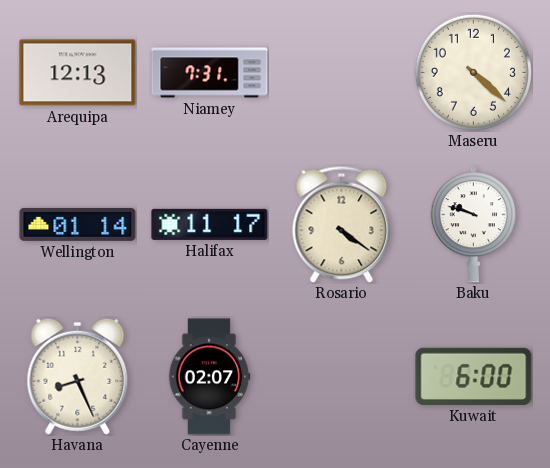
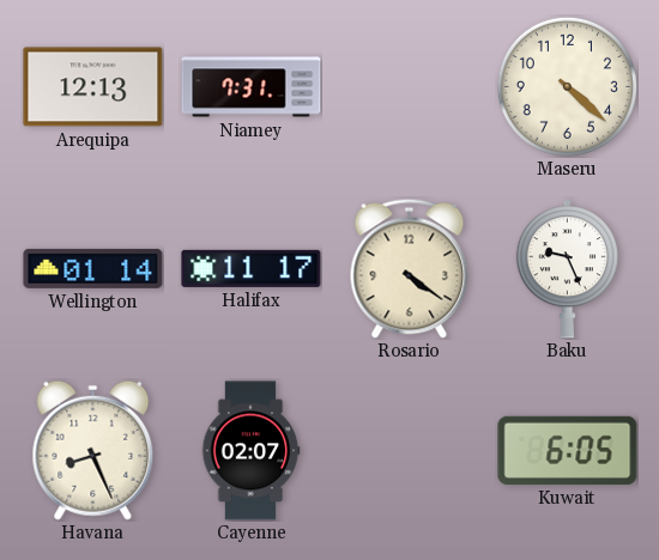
Baku: 9:48 -> 9:26 (567, 269)
Kuwait: 6:00 -> 6:05 (568, 450)
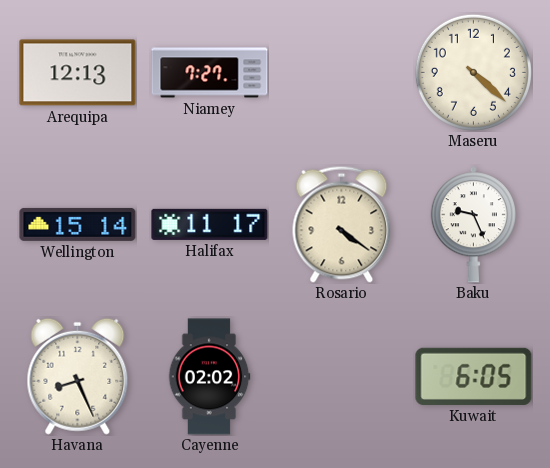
Niamey: 7:31 -> 7:27 (210, 73)
Wellington: 01:14 -> 15:14 (78, 224)
Cayenne: 02:07 -> 02:02 (209, 377)
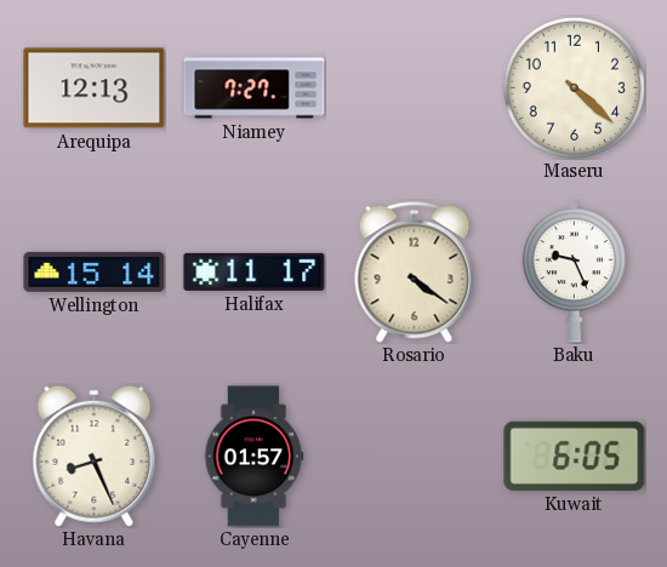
Cayenne: 02:02 -> 01:57 (253, 457)
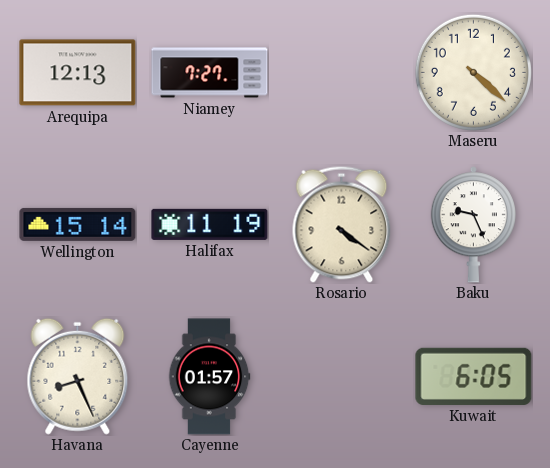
Halifax: 11:17 -> 11:19 (210, 224)
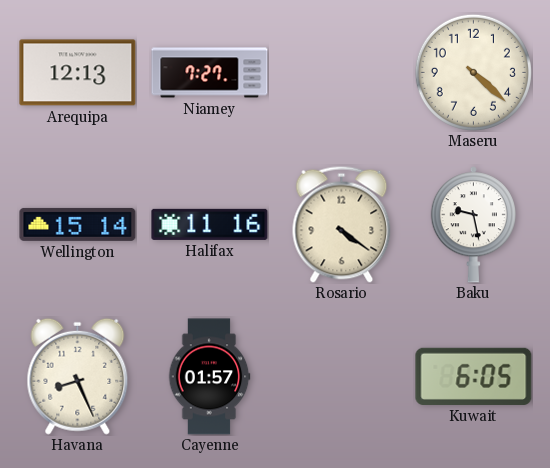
Halifax: 11:19 -> 11:16 (210, 224)
Baku: 9:26 -> 9:28 (473, 225)
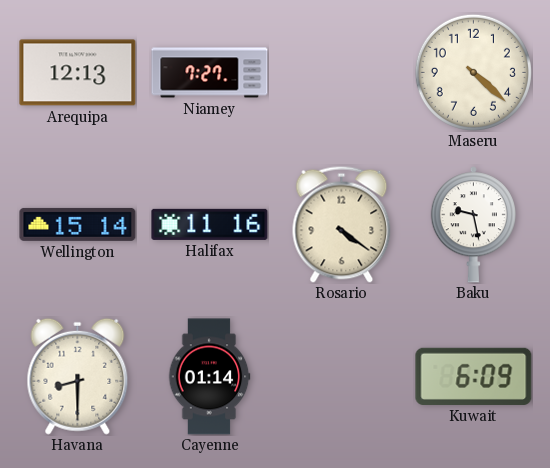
Havana: 8:26 -> 8:30 (78, 376)
Cayenne: 01:57 -> 01:14 (209, 377)
Kuwait: 6:05 -> 6:09 (474, 376)
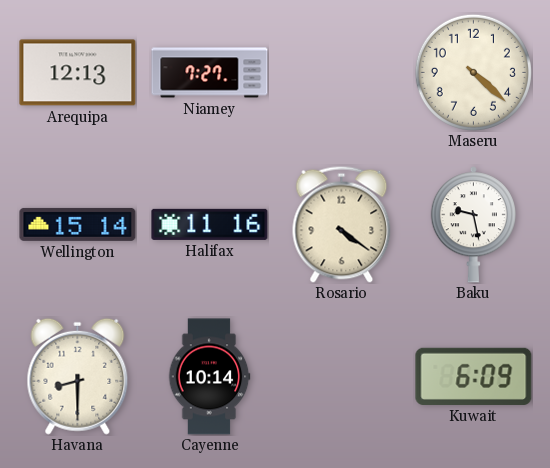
Cayenne: 01:14 -> 10:14 (209, 377)
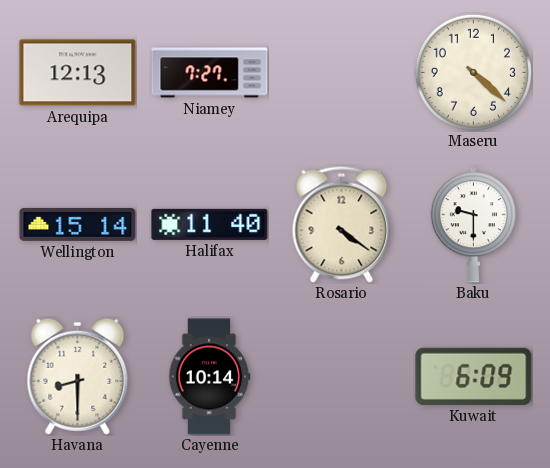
Halifax: 11:16 -> 11:40 (210, 224)
Baku: 9:28 -> 9:30 (473, 225)
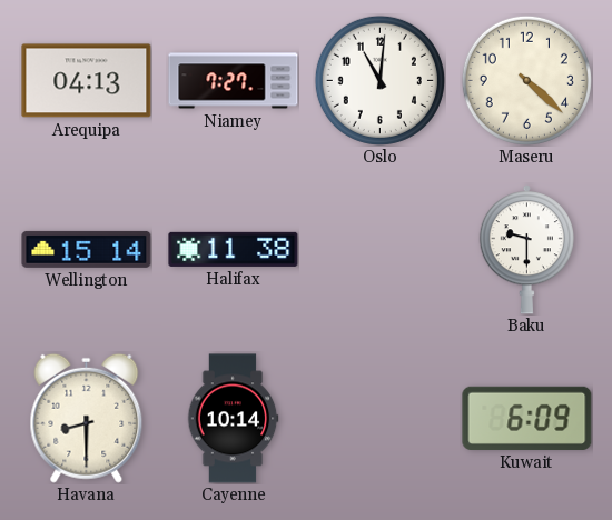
Arequipa: 12:13 -> 04:13 (87, 81)
Oslo: none -> 11:01 (379, 80)
Halifax: 11:40 -> 11:38 (234, 249)
Rosario: 4:21 -> none (342, 224)
